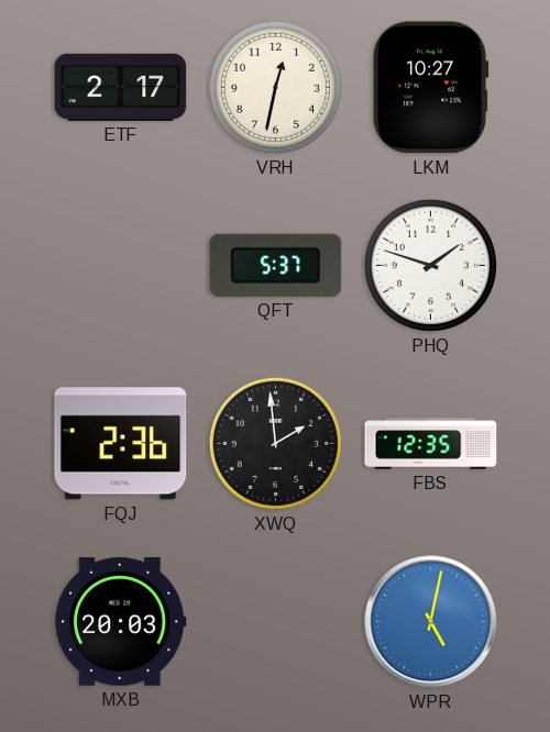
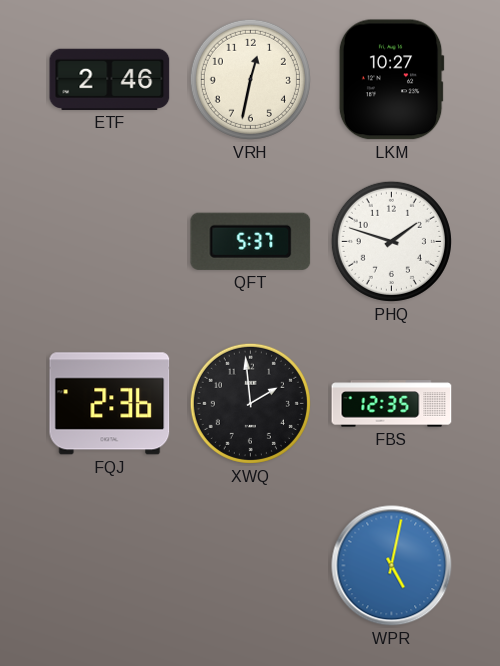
ETF: 2:17 -> 2:46 (110, 79)
MXB: 20:03 -> none (121, 622)
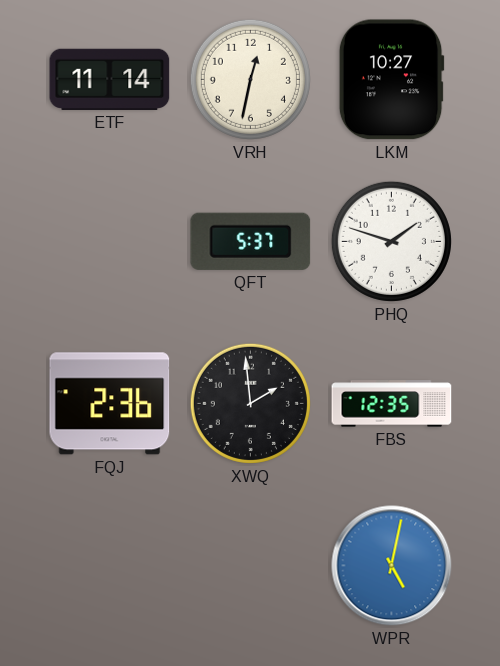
ETF: 2:46 -> 11:14 (110, 79)
